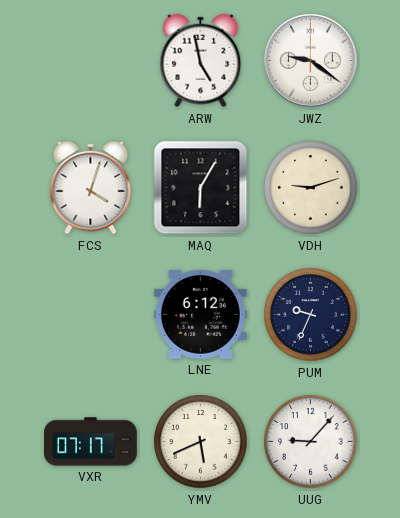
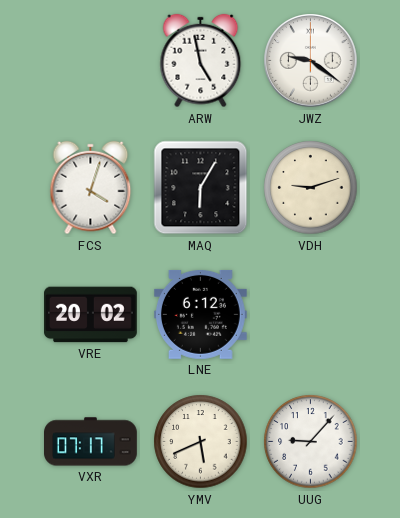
VRE: none -> 20:02 (91, 315)
PUM: 9:34 -> none (311, 315)
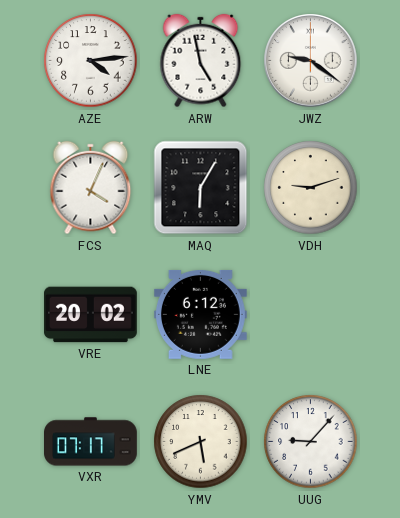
AZE: none -> 4:14 (91, 61)
FCS: 4:03 -> 4:04 (91, 188)
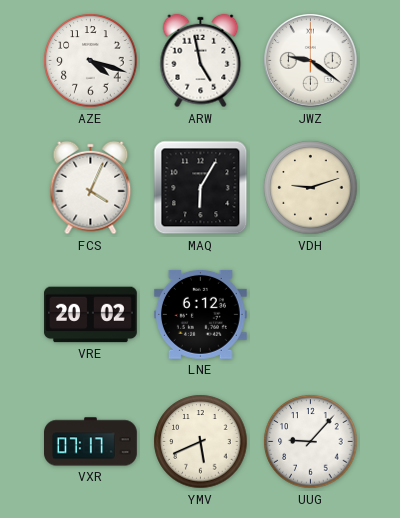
AZE: 4:14 -> 4:18 (91, 61)
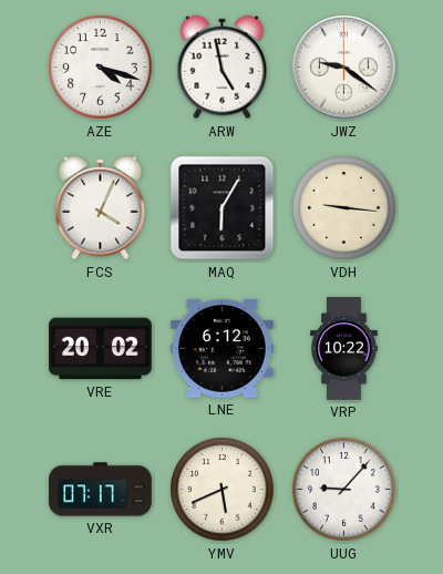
VDH: 9:12 -> 9:16 (344, 208)
VRP: none -> 10:22 (344, 349)
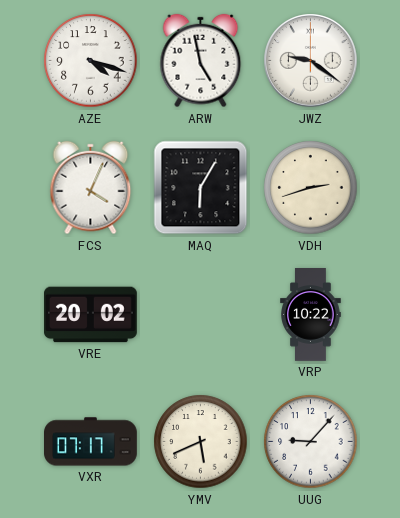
VDH: 9:16 -> 2:42 (311, 188)
LNE: 6:12 -> none (221, 348)
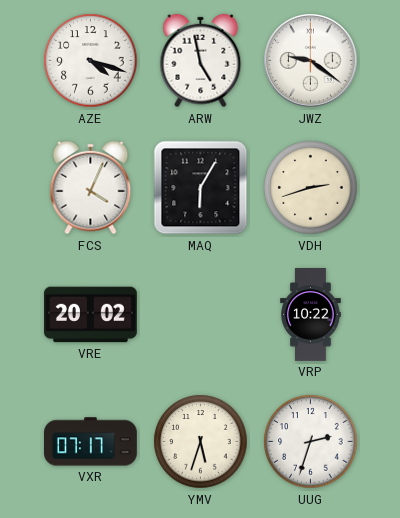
YMV: 5:41 -> 5:33 (201, 442)
UUG: 9:07 -> 2:33 (311, 442)
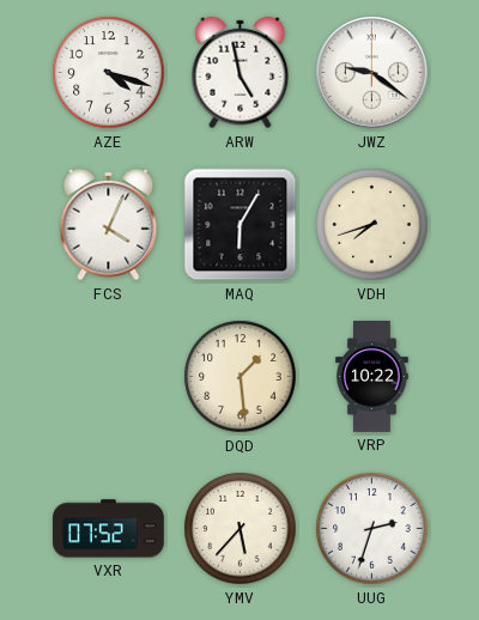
VDH: 2:42 -> 7:42 (372, 225)
VRE: 20:02 -> none (91, 315)
DQD: none -> 1:29 (241, 377)
VXR: 07:17 -> 07:52 (109, 529)
YMV: 5:33 -> 5:37 (241, 529)
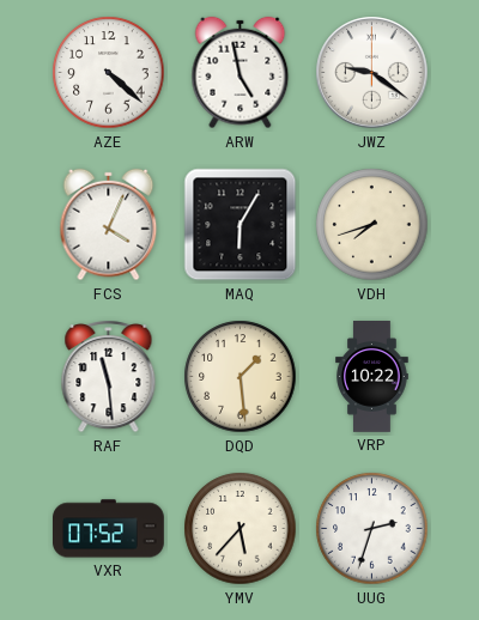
AZE: 4:18 -> 4:22 (109, 73)
RAF: none -> 11:29 (109, 377)
